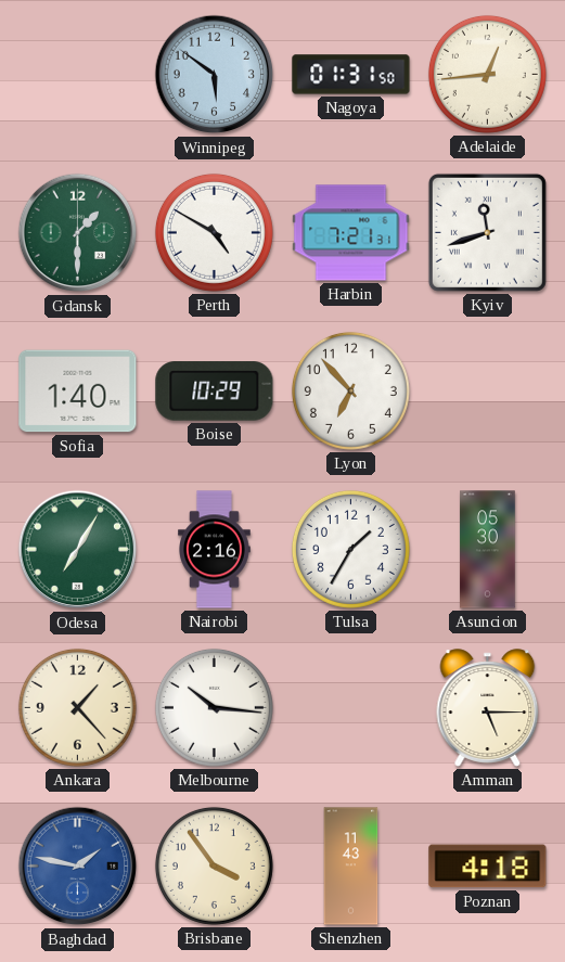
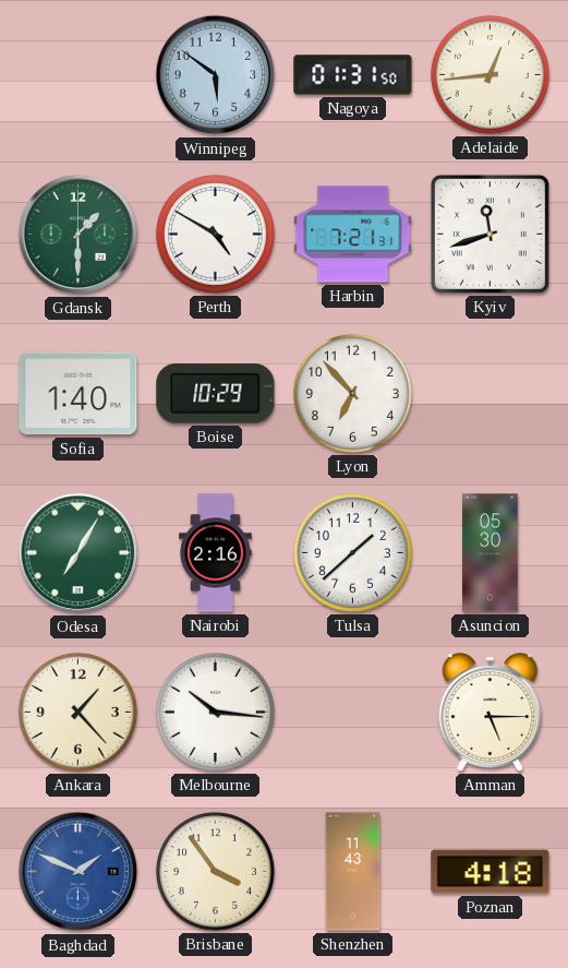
Tulsa: 1:35 -> 1:38 (352, 552)
Baghdad: 1:47 -> 1:49 (78, 872)
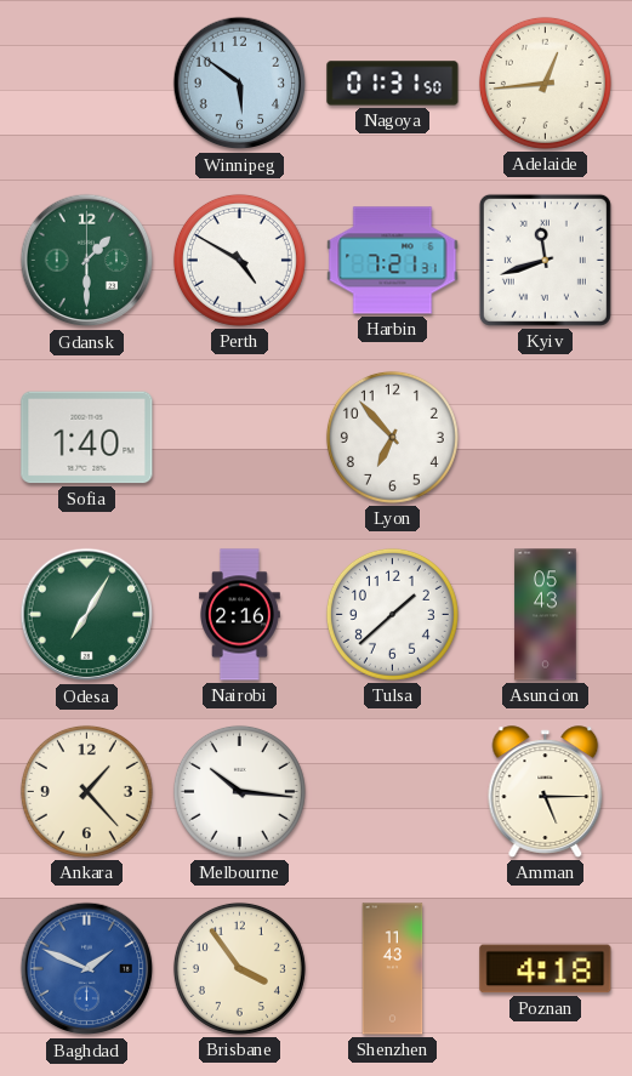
Boise: 10:29 -> none (216, 394)
Asuncion: 05:30 -> 05:43 (546, 615)
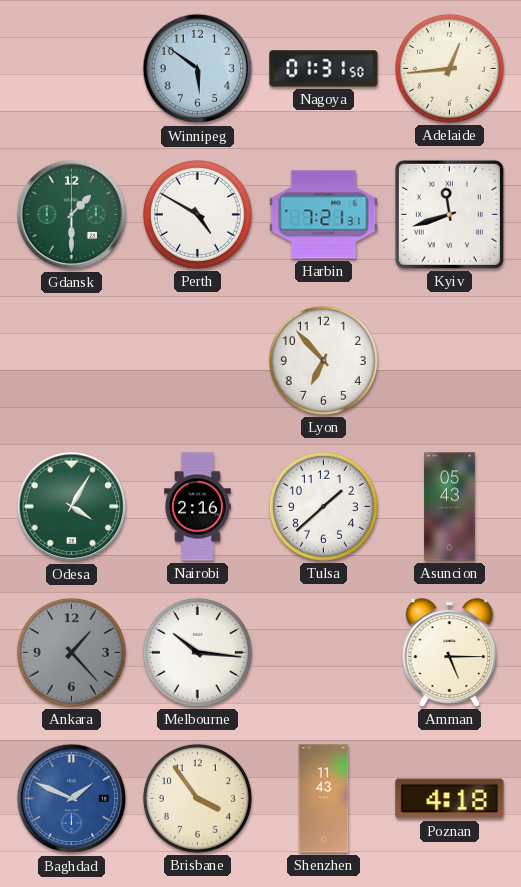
Sofia: 1:40 -> none (87, 438)
Odesa: 7:05 -> 4:05 (72, 507)
Ankara dial: cream -> grey (71, 652)
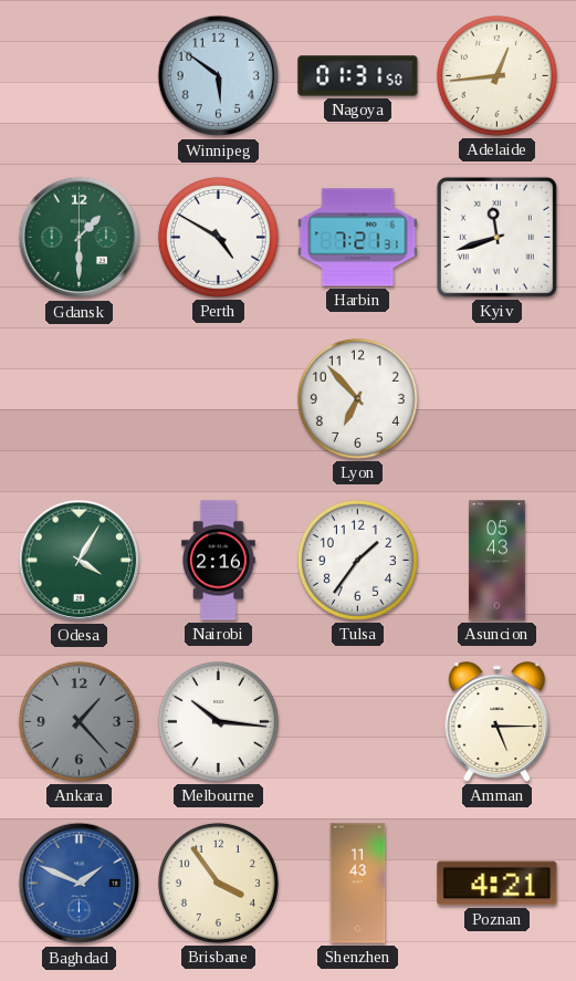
Tulsa: 1:38 -> 1:36 (357, 560)
Poznan: 4:18 -> 4:21 (498, 884)
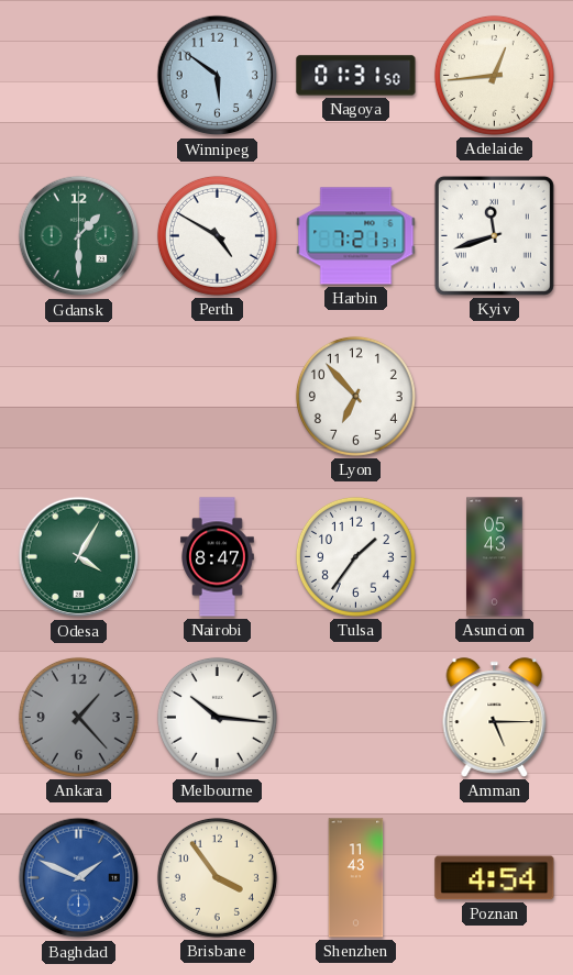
Nairobi: 2:16 -> 8:47 (218, 557)
Poznan: 4:21 -> 4:54 (495, 878)
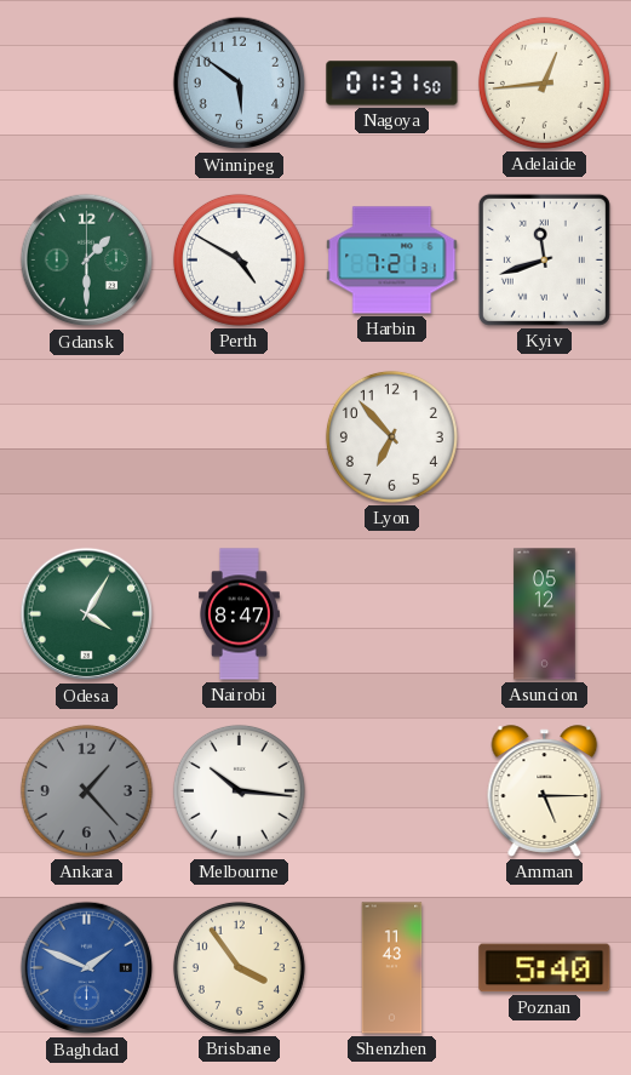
Tulsa: 1:36 -> none (355, 556)
Asuncion: 05:43 -> 05:12 (545, 614)
Poznan: 4:54 -> 5:40 (545, 968)
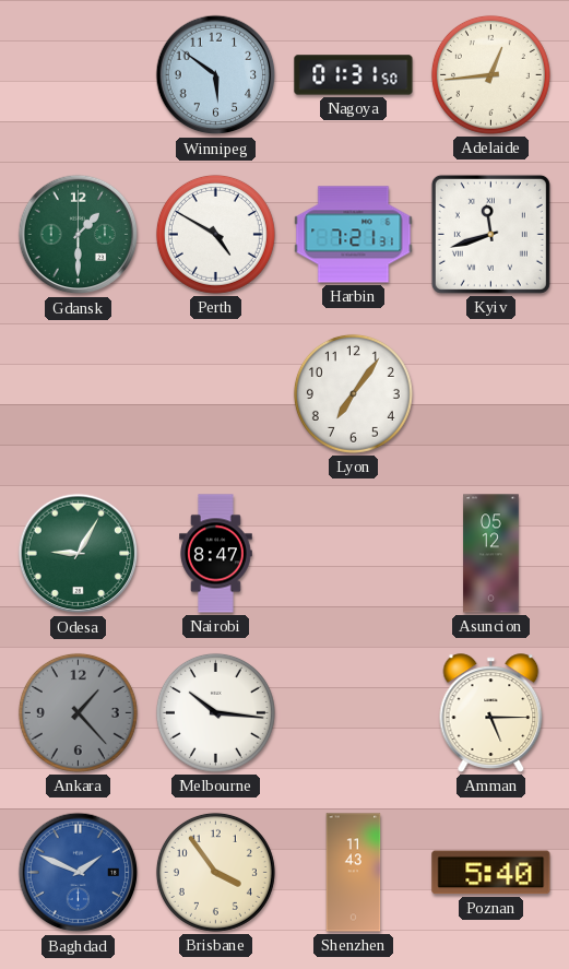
Lyon: 6:53 -> 7:06 (353, 393)
Odesa: 4:05 -> 9:05 (79, 554)
